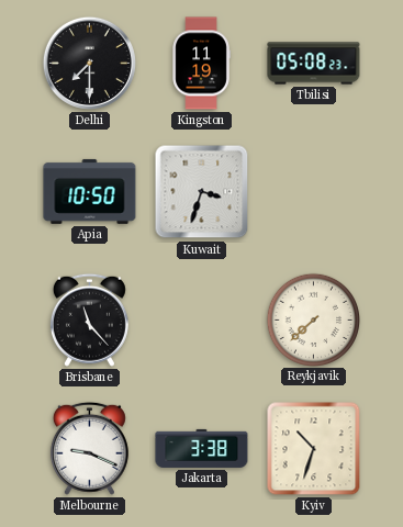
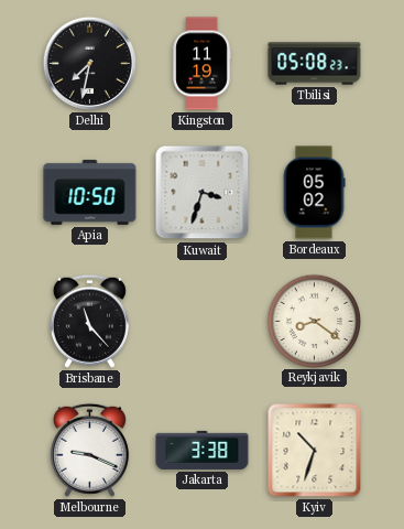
Delhi: 7:30 -> 7:32 (89, 63)
Bordeaux: none -> 05:02 (314, 193)
Reykjavik: 7:38 -> 8:21 (314, 321)
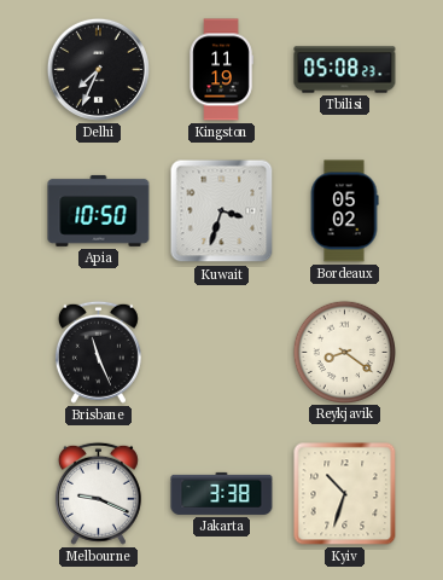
Delhi: 7:32 -> 7:34 (98, 69)
Brisbane: 11:23 -> 11:26 (98, 352)
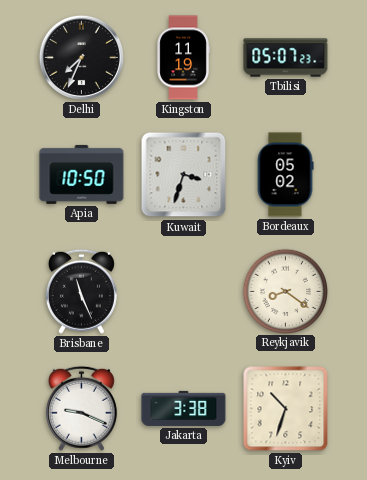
Tbilisi: 05:08 -> 05:07 (286, 58)
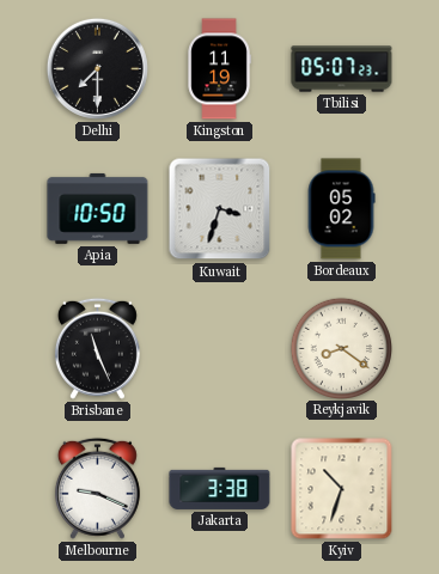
Delhi: 7:34 -> 7:30 (97, 68)
